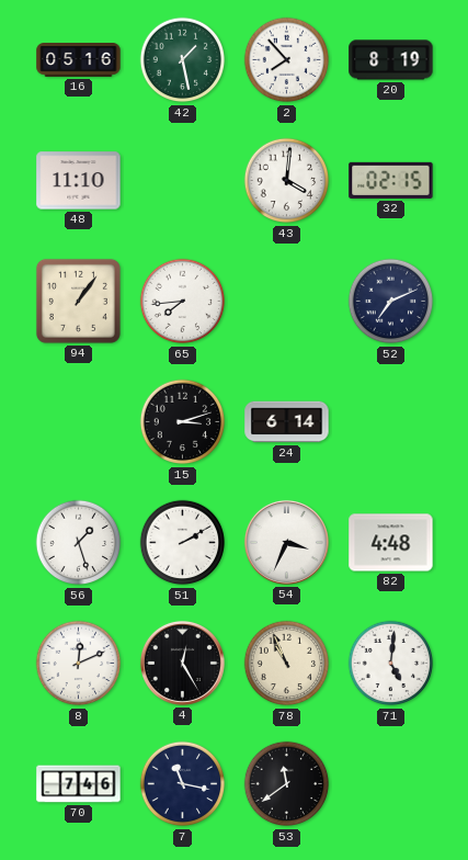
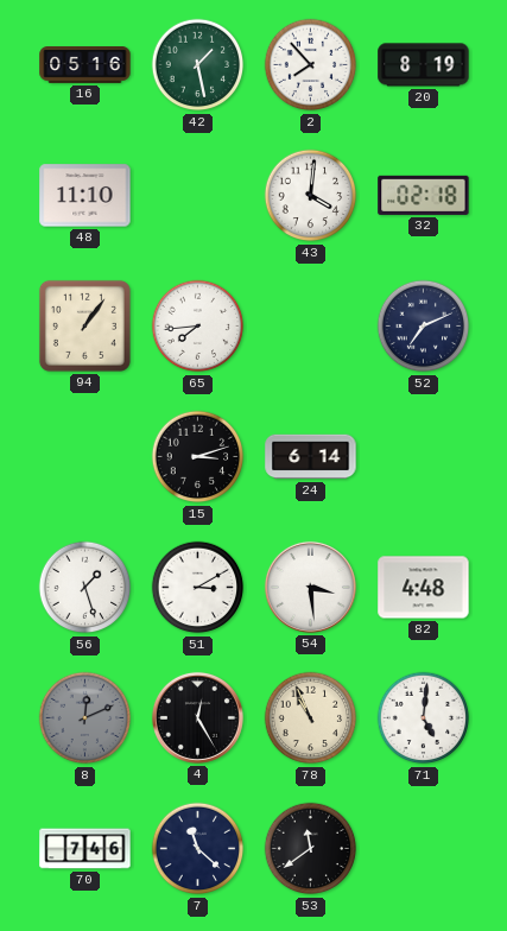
32: 02:15 -> 02:18 (424, 195)
51: 2:10 -> 3:10 (198, 588)
54: 3:34 -> 3:29 (310, 587)
8 dial: white -> grey (85, 718)
7: 11:17 -> 11:22 (198, 849)
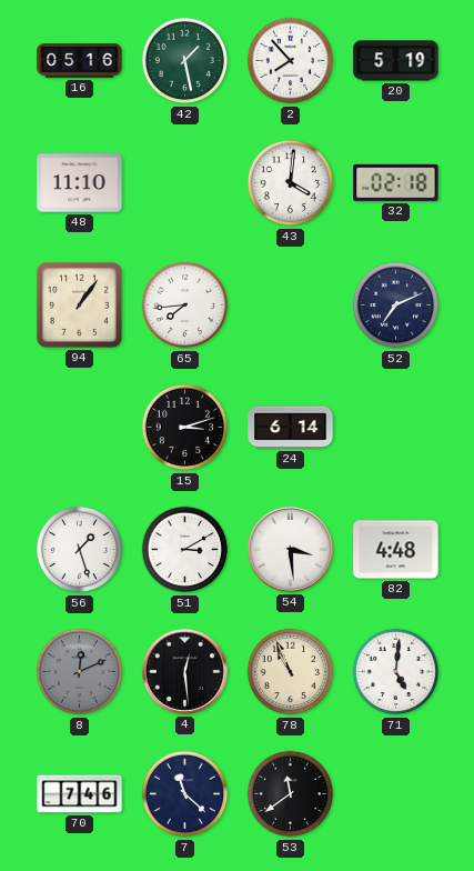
20: 8:19 -> 5:19 (396, 61)
4: 12:25 -> 12:29 (184, 671)
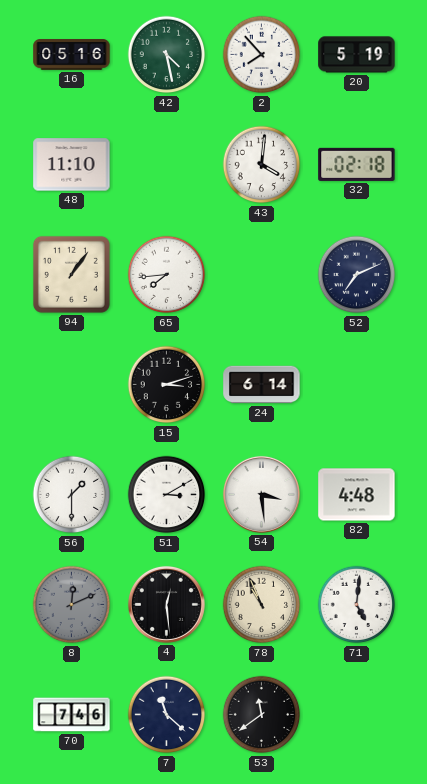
42: 1:28 -> 4:28 (167, 55)
56: 1:27 -> 1:30 (72, 495)
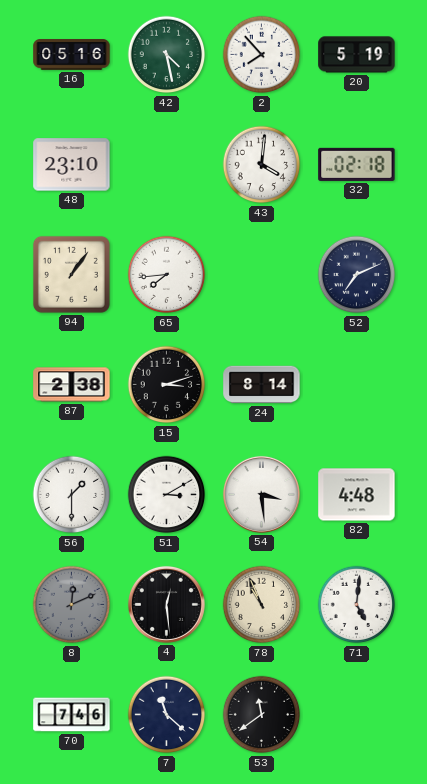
48: 11:10 -> 23:10 (72, 165)
87: none -> 2:38 (72, 385)
24: 6:14 -> 8:14 (262, 385)
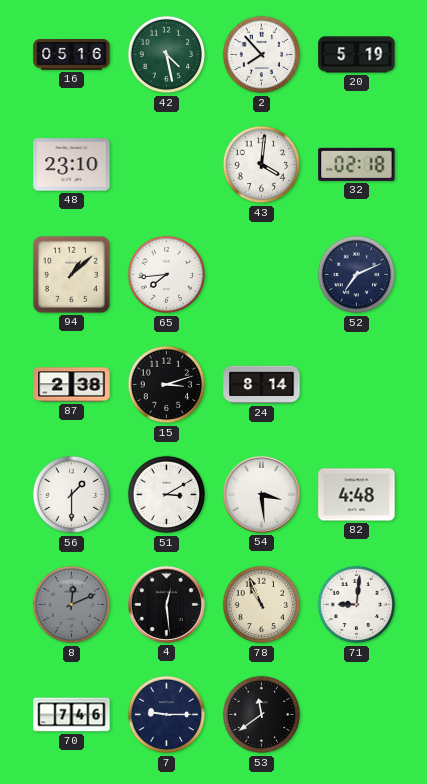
94: 1:06 -> 1:08 (71, 274)
71: 5:01 -> 9:01 (357, 605)
7: 11:22 -> 9:15 (167, 715)
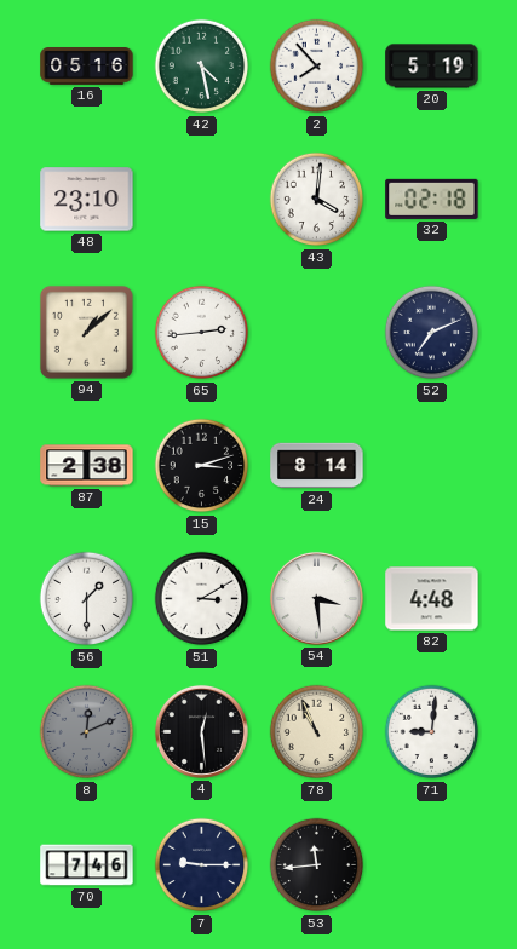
65: 7:44 -> 2:44 (202, 333)
53: 11:39 -> 11:44 (317, 865)
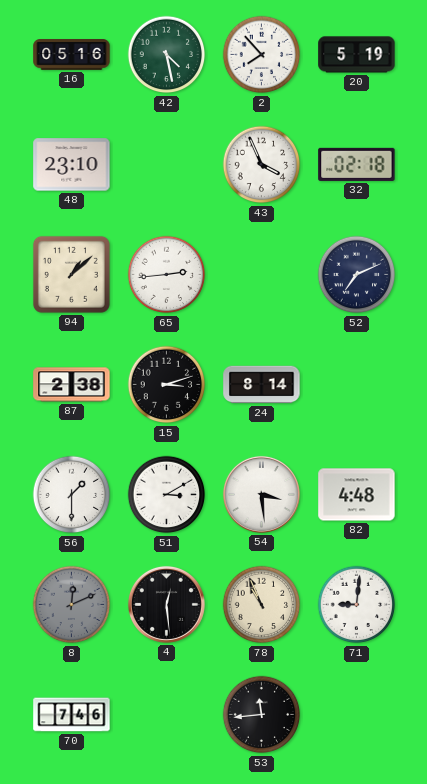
43: 4:01 -> 3:56 (262, 165)
7: 9:15 -> none (202, 865)
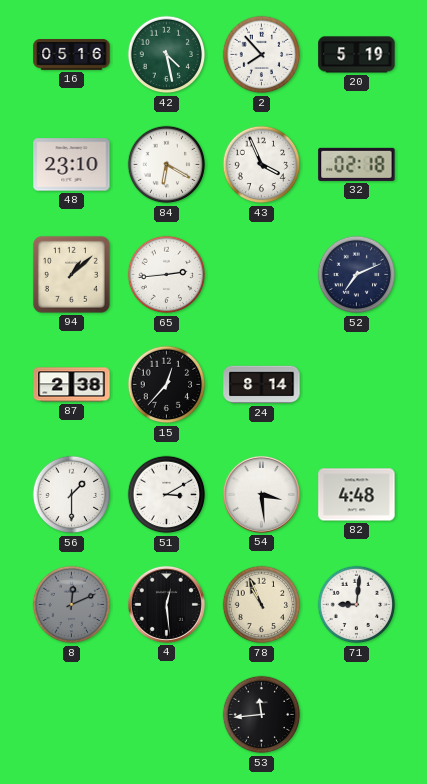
84: none -> 6:20 (167, 165)
15: 3:12 -> 12:37 (167, 385)
70: 7:46 -> none (72, 715)
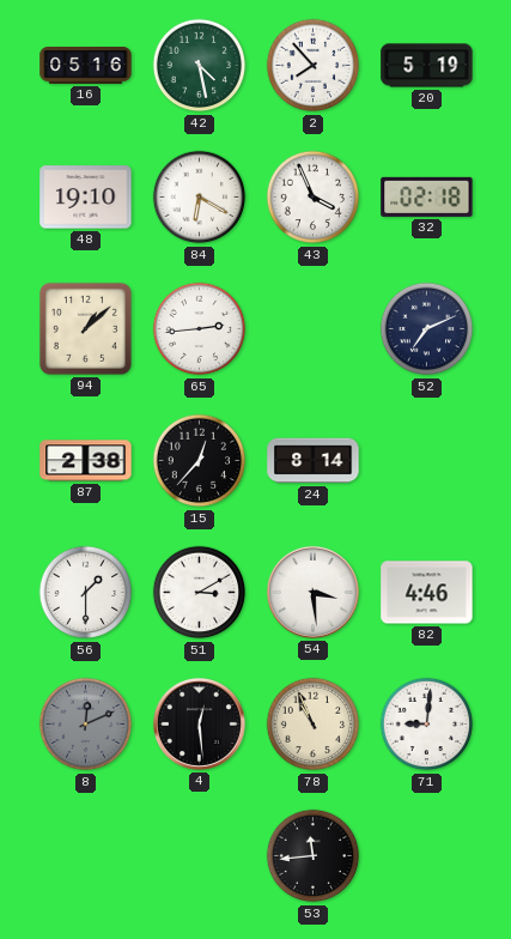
48: 23:10 -> 19:10 (86, 198)
82: 4:48 -> 4:46 (427, 593)
